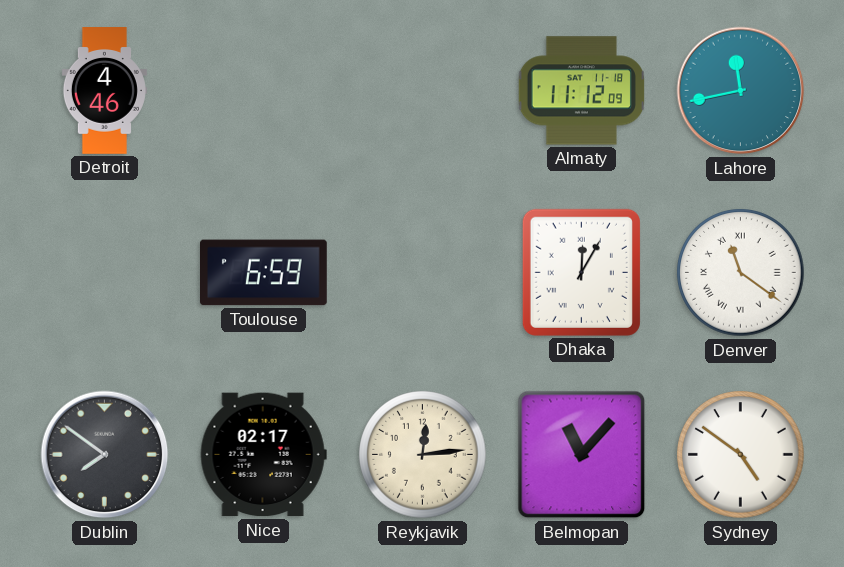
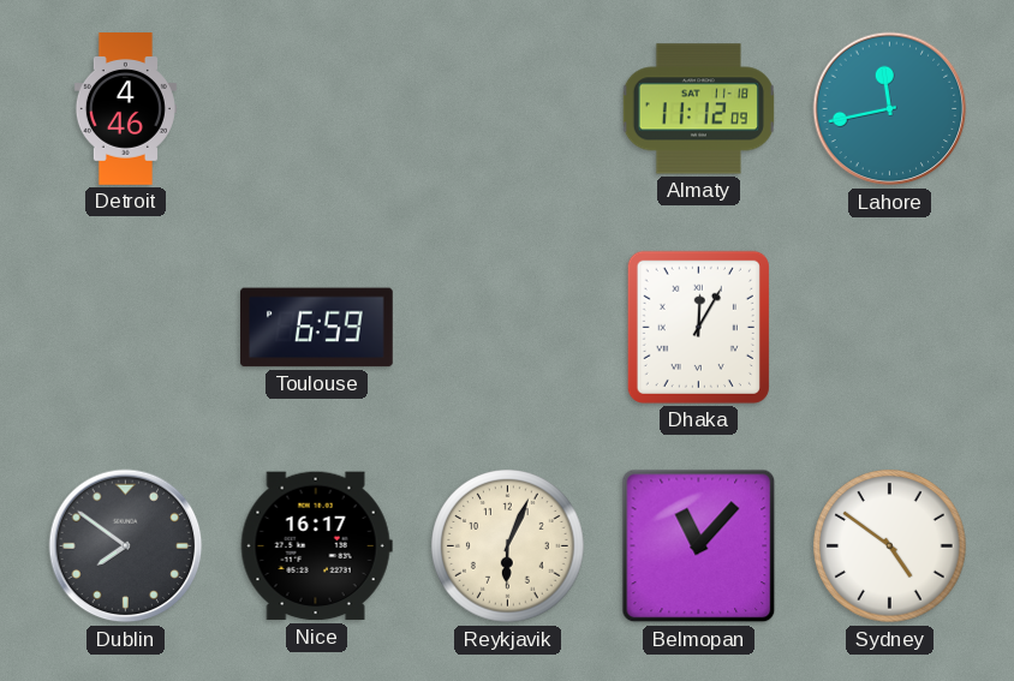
Denver: 11:21 -> none (741, 273)
Nice: 02:17 -> 16:17 (316, 546)
Reykjavik: 12:14 -> 6:04 (508, 546)
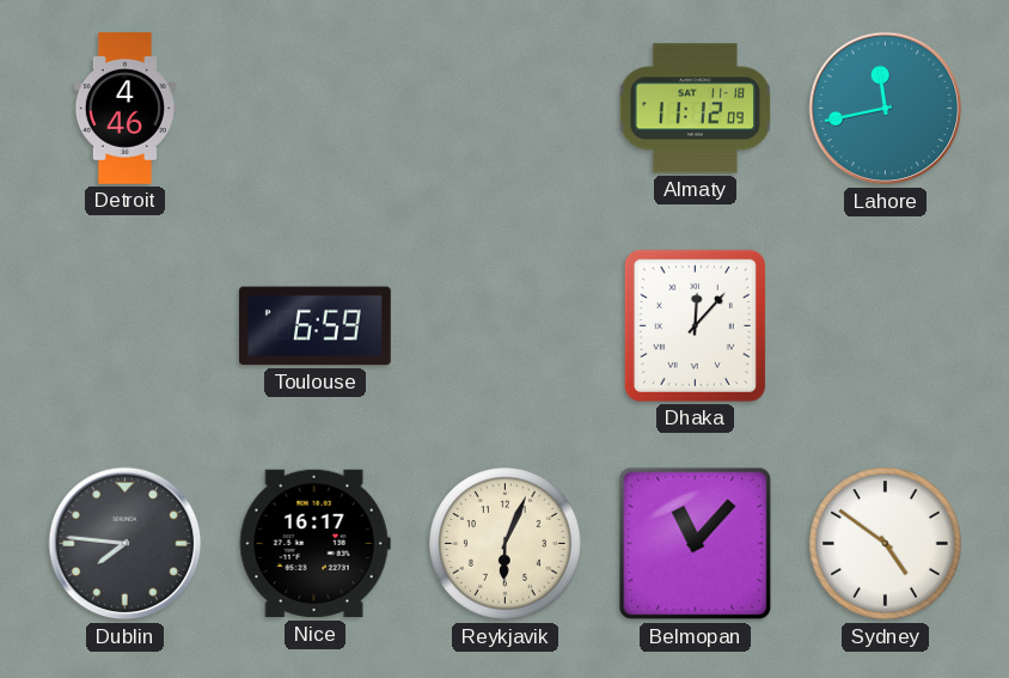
Dhaka: 12:05 -> 12:07 (695, 325)
Dublin: 7:51 -> 7:46 (126, 544)
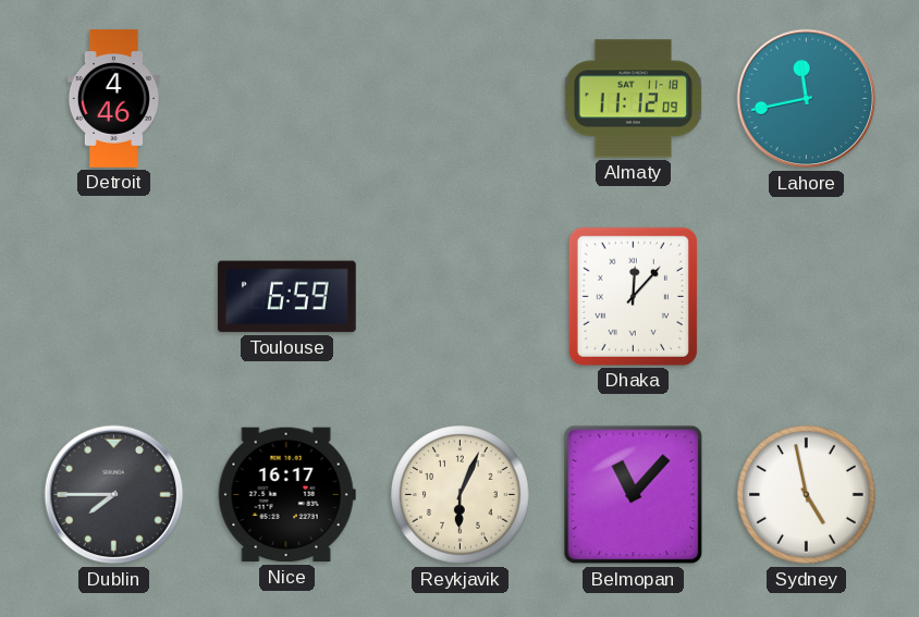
Dublin: 7:46 -> 7:45 (114, 495)
Sydney: 4:51 -> 4:58 (807, 495)
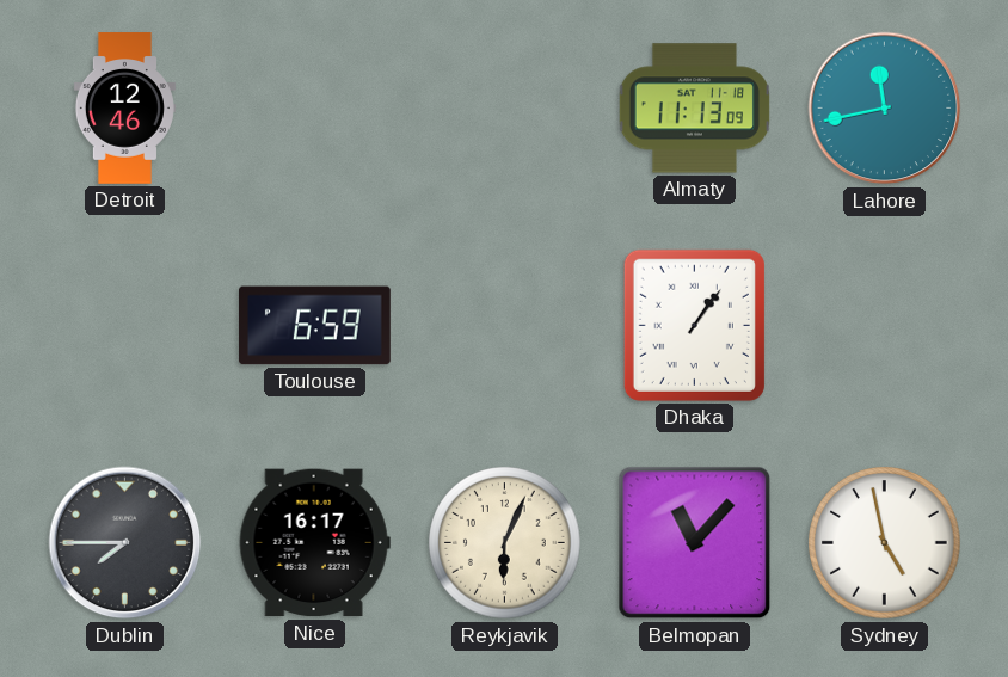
Detroit: 4:46 -> 12:46 (124, 109)
Almaty: 11:12 -> 11:13 (694, 109)
Dhaka: 12:07 -> 1:06 (694, 325)
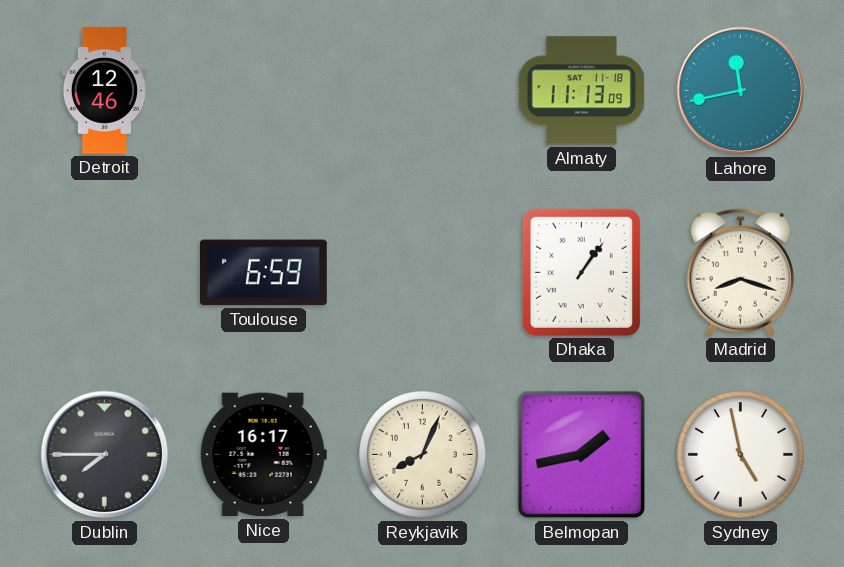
Madrid: none -> 8:18 (740, 272)
Reykjavik: 6:04 -> 8:04 (423, 455)
Belmopan: 11:07 -> 1:43 (582, 455)
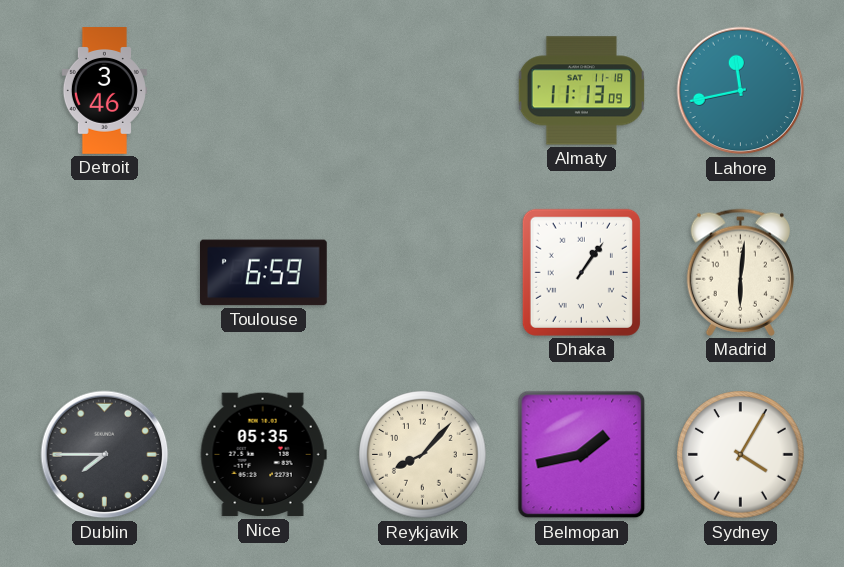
Detroit: 12:46 -> 3:46 (104, 91)
Madrid: 8:18 -> 6:01 (740, 272)
Nice: 16:17 -> 05:35 (263, 455)
Reykjavik: 8:04 -> 8:07 (423, 455)
Sydney: 4:58 -> 4:05 (741, 455)
